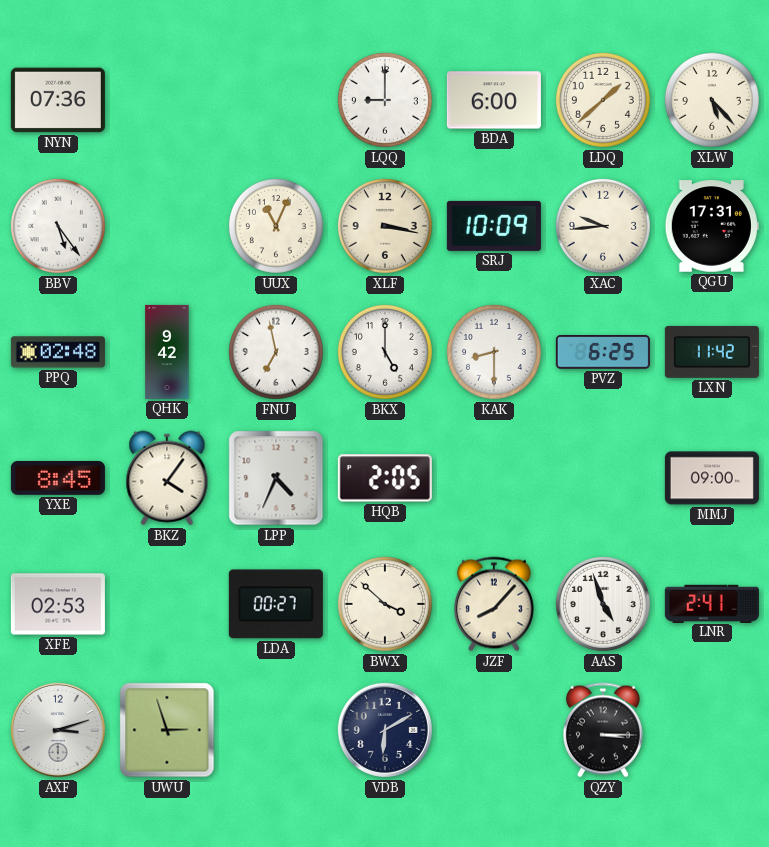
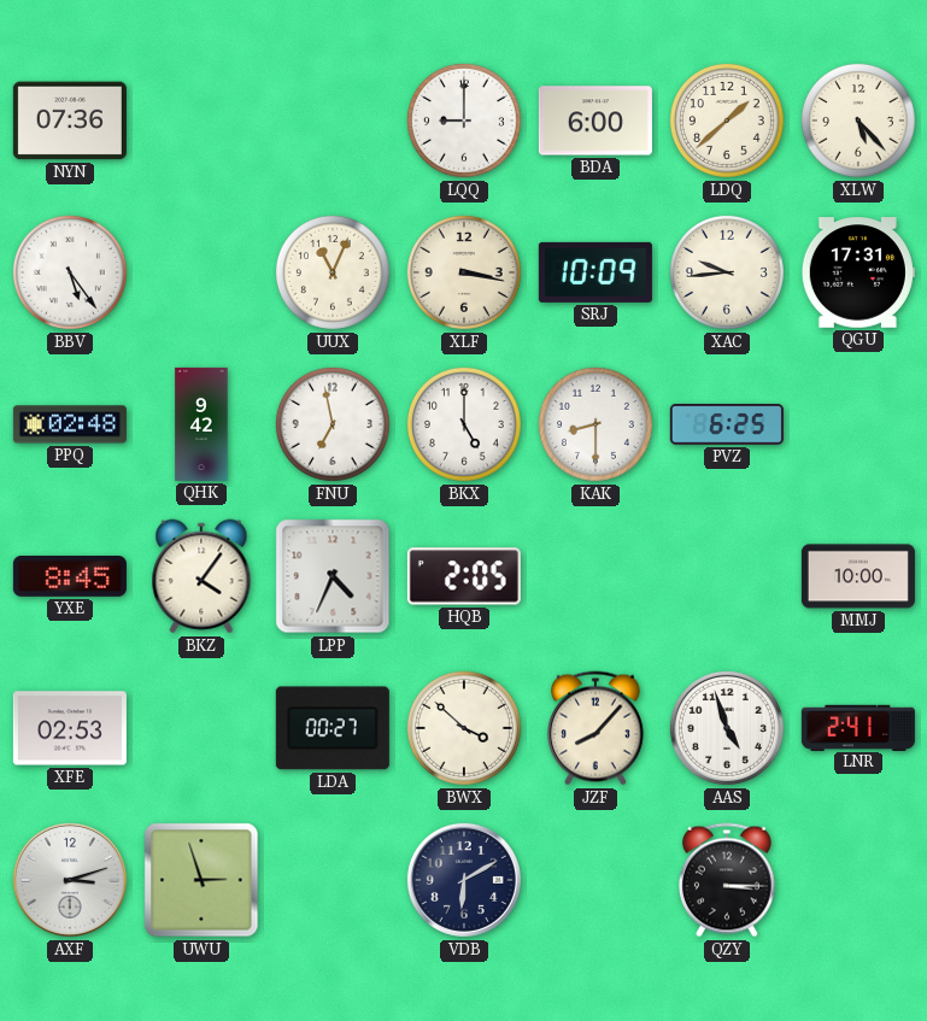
LXN: 11:42 -> none (712, 352)
MMJ: 09:00 -> 10:00 (858, 576)
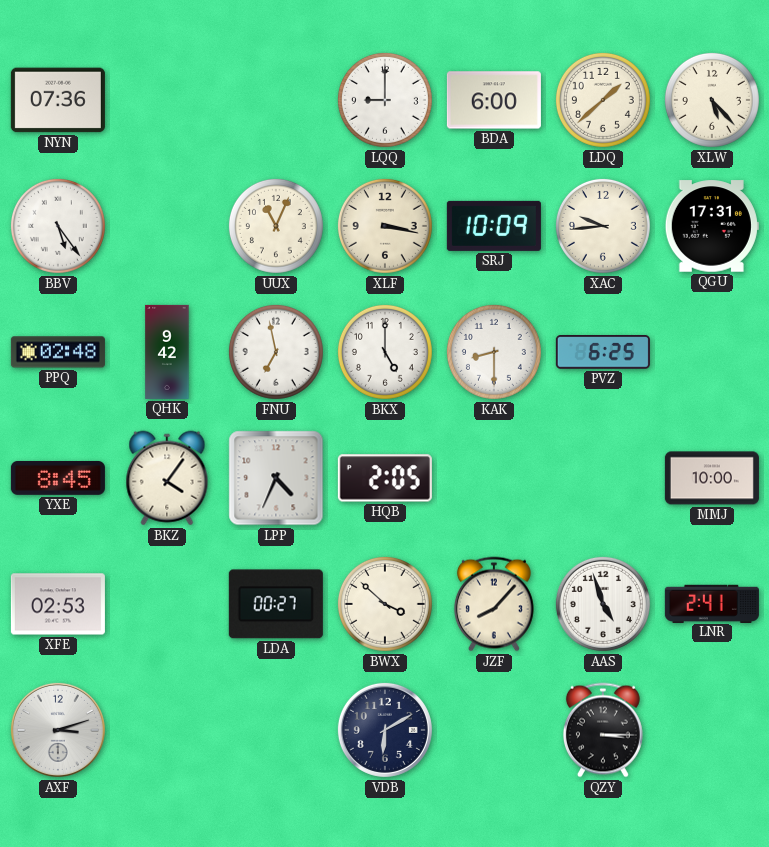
UWU: 2:57 -> none (201, 880)
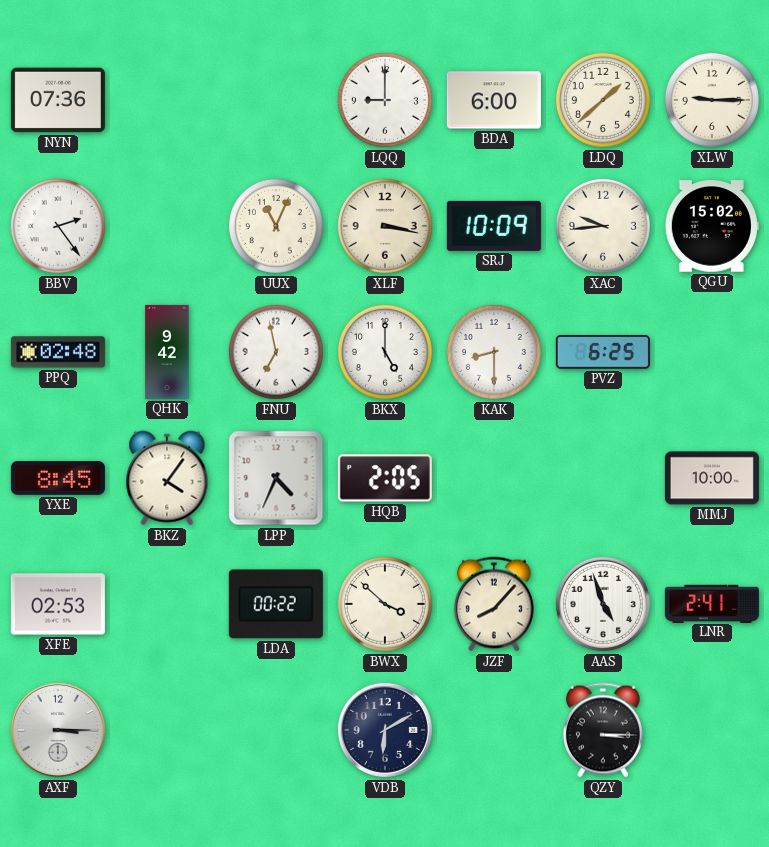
XLW: 5:23 -> 9:15 (712, 100)
BBV: 5:24 -> 2:24 (58, 226)
QGU: 17:31 -> 15:02 (712, 226)
LDA: 00:27 -> 00:22 (276, 604)
AXF: 3:12 -> 3:15 (58, 730)
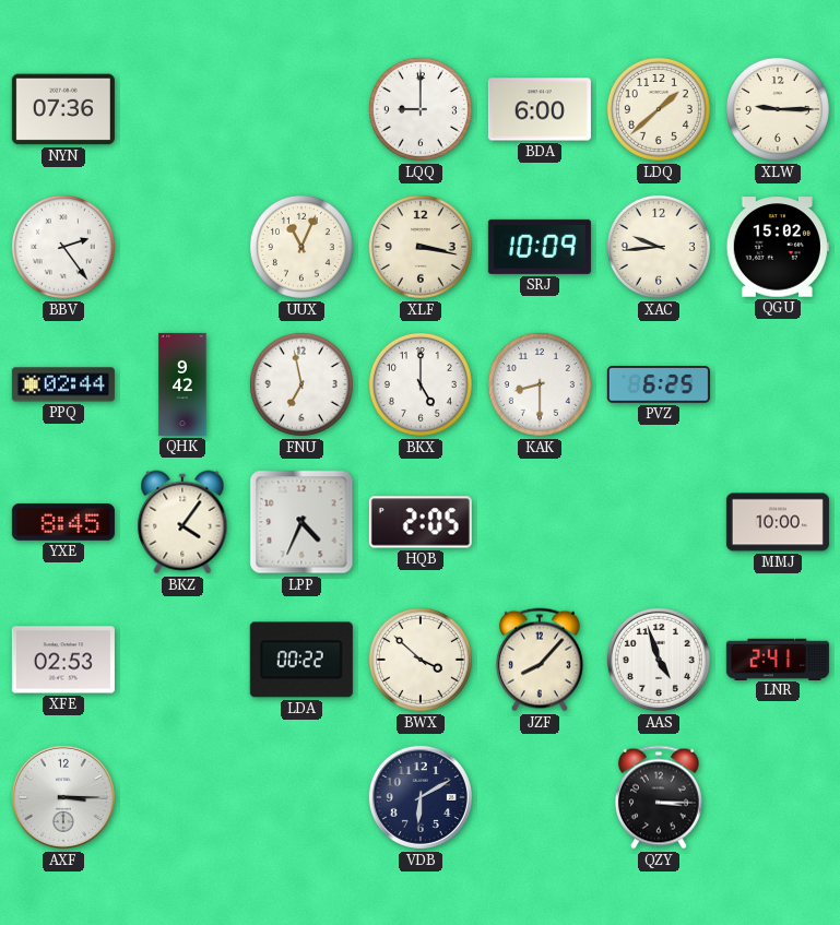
PPQ: 02:48 -> 02:44 (63, 384)
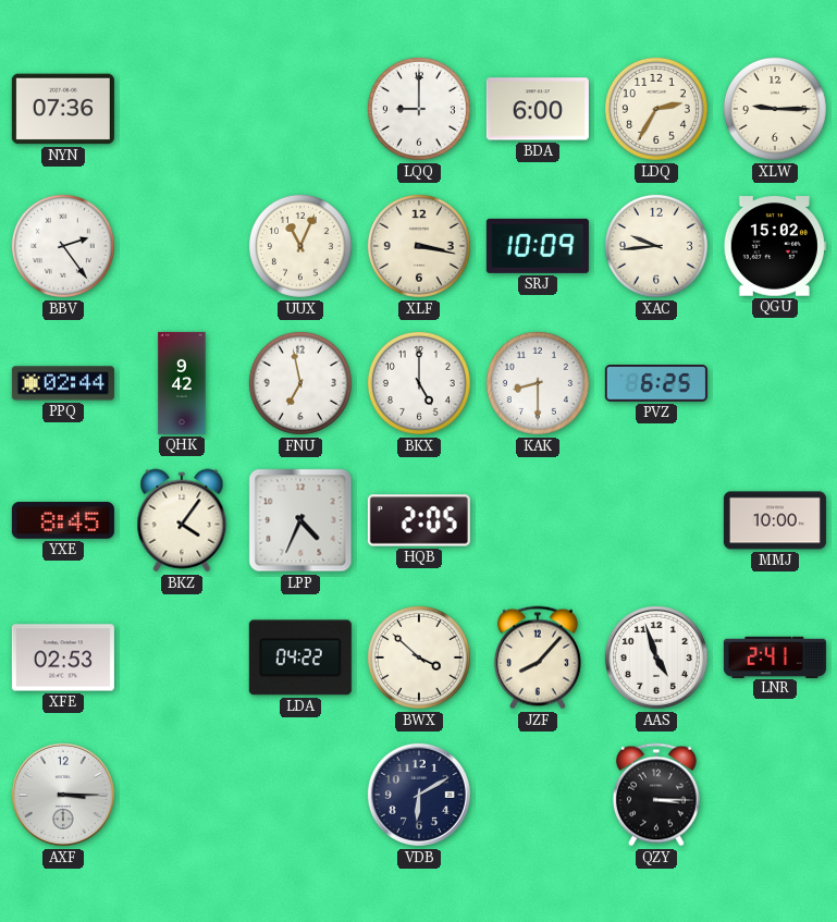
LDQ: 1:38 -> 2:35 (656, 109)
LDA: 00:22 -> 04:22 (300, 657)
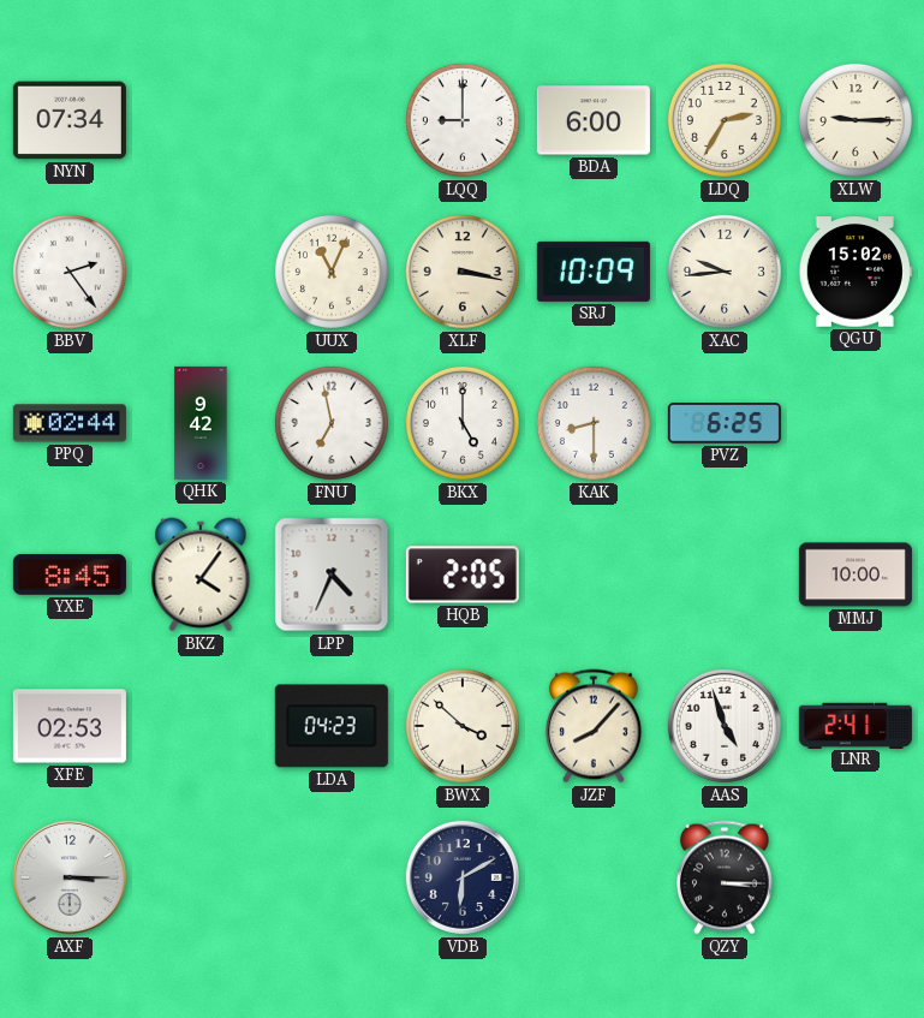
NYN: 07:36 -> 07:34 (70, 120)
LDA: 04:22 -> 04:23 (332, 726)
